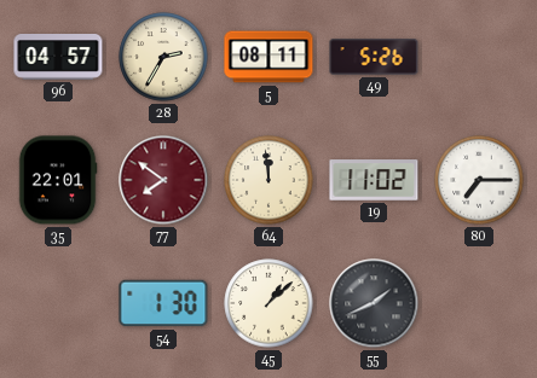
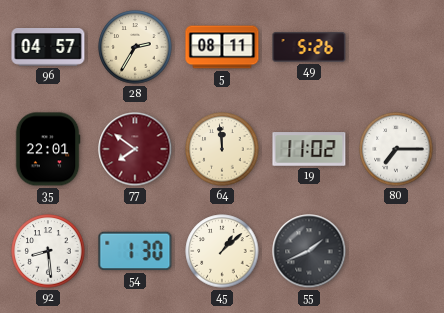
92: none -> 8:29 (48, 251)
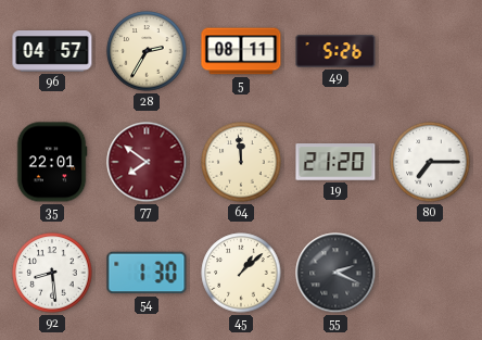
19: 11:02 -> 21:20 (335, 162)
55: 1:41 -> 2:19 (335, 273)
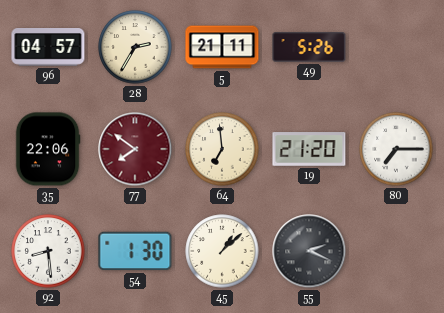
5: 08:11 -> 21:11 (222, 47)
35: 22:01 -> 22:06 (48, 149)
64: 11:59 -> 6:59 (222, 149)
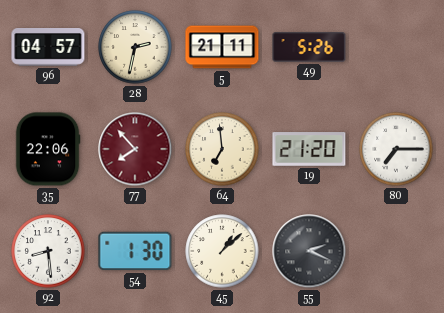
28: 2:35 -> 2:32 (135, 47)
77: 7:51 -> 7:53 (135, 149)
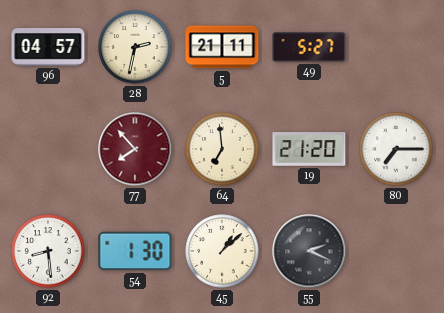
49: 5:26 -> 5:27 (309, 47)
35: 22:06 -> none (48, 149)
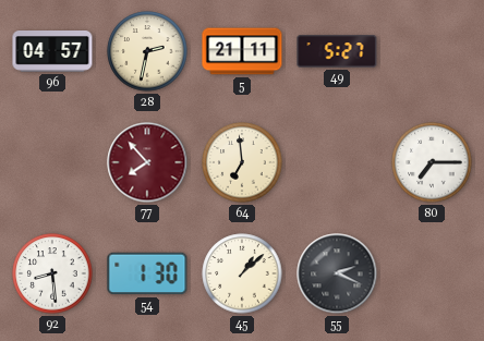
19: 21:20 -> none (309, 149)
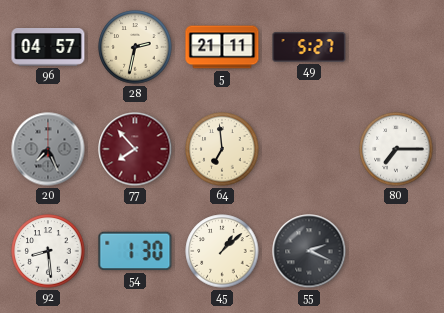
20: none -> 7:26 (48, 149)
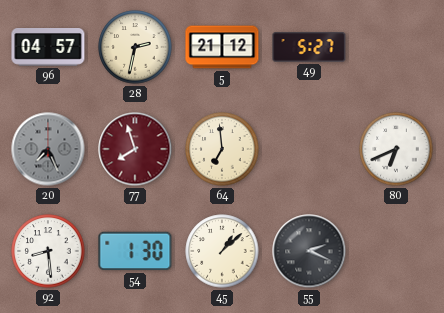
5: 21:11 -> 21:12 (222, 47)
77: 7:53 -> 7:57 (135, 149)
80: 7:15 -> 6:41 (396, 149)
